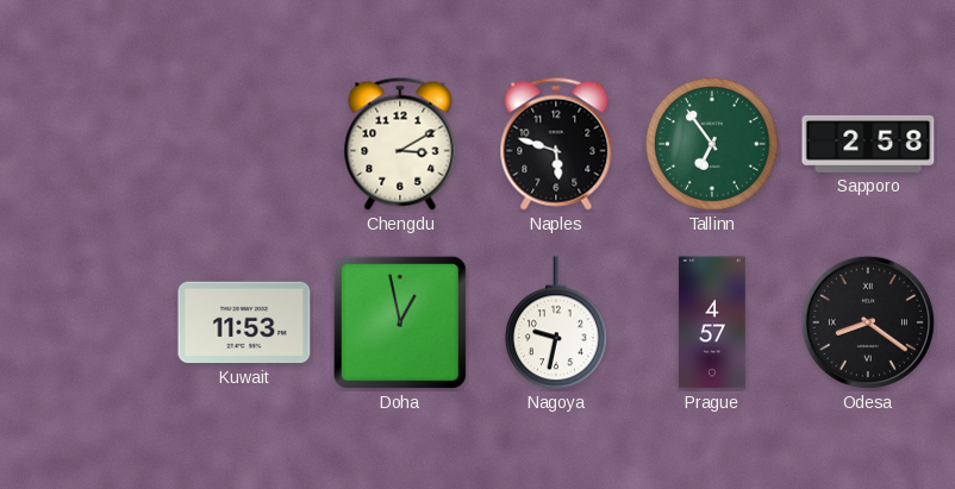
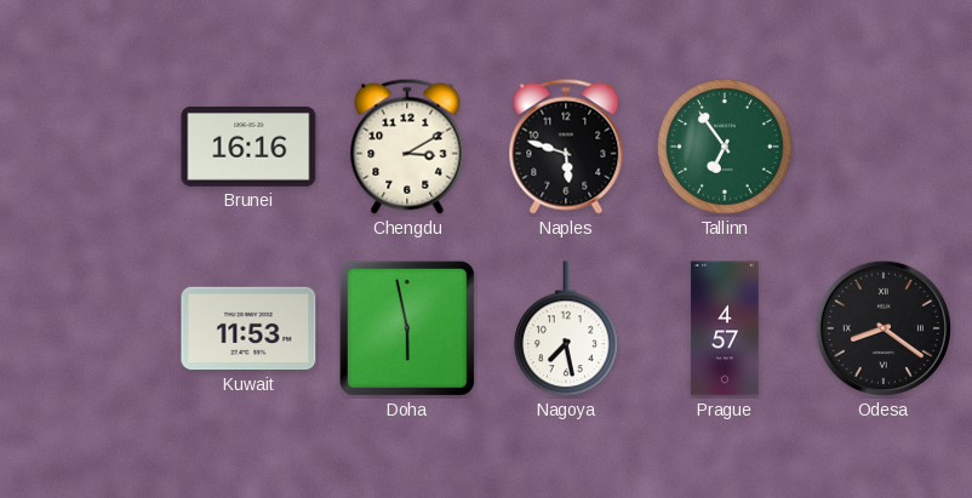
Brunei: none -> 16:16 (248, 147)
Sapporo: 2:58 -> none (868, 144)
Doha: 12:58 -> 5:58 (407, 328)
Nagoya: 9:32 -> 7:28 (567, 330)
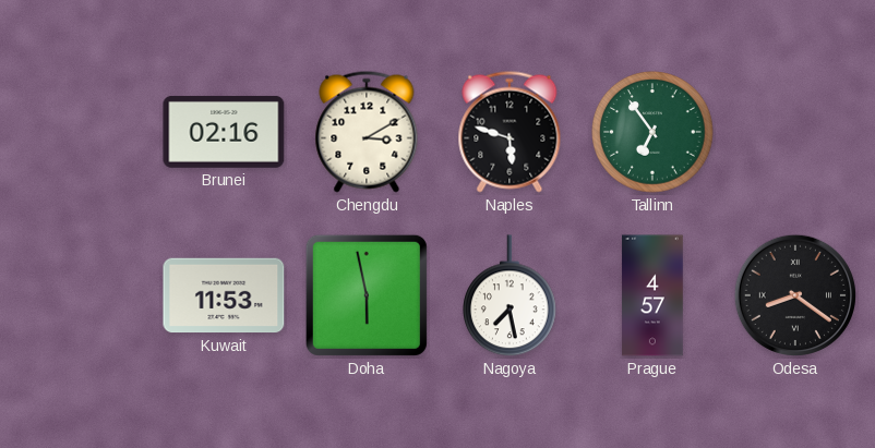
Brunei: 16:16 -> 02:16 (224, 132)
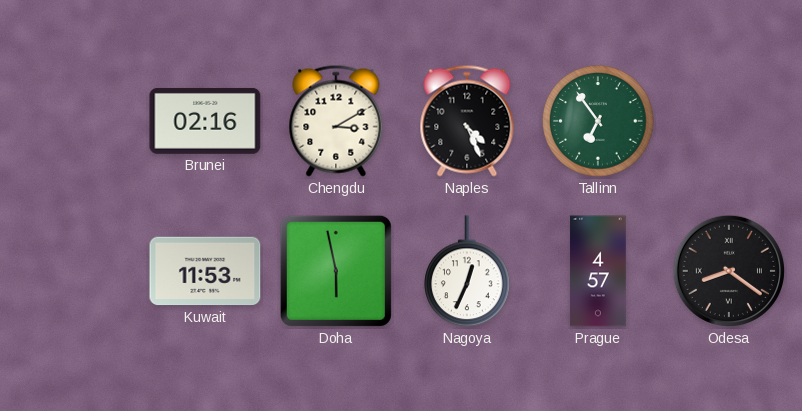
Naples: 5:48 -> 4:26 (467, 121)
Nagoya: 7:28 -> 12:34 (468, 272)
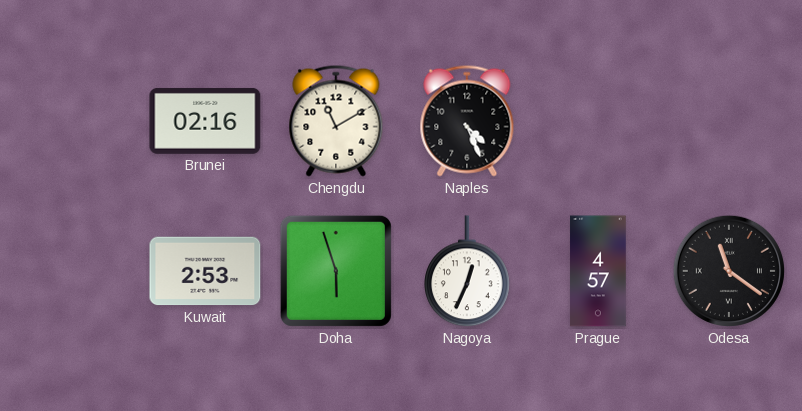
Chengdu: 3:10 -> 11:10 (336, 121)
Tallinn: 6:54 -> none (598, 121)
Kuwait: 11:53 -> 2:53 (205, 271)
Doha: 5:58 -> 5:57 (336, 271)
Odesa: 8:21 -> 11:21 (729, 271)
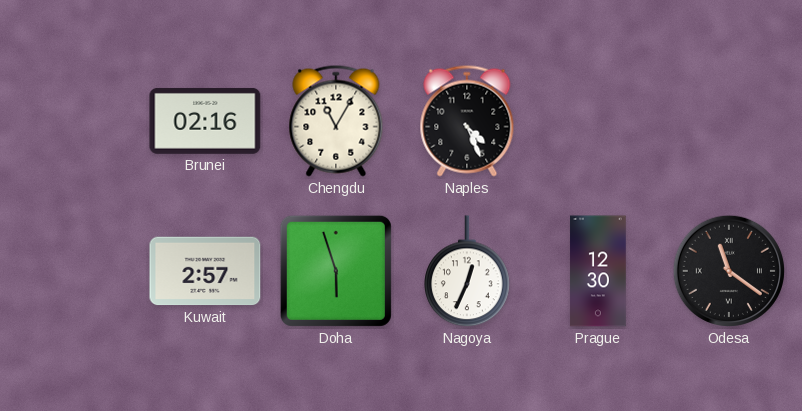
Chengdu: 11:10 -> 11:05 (336, 121)
Kuwait: 2:53 -> 2:57 (205, 271)
Prague: 4:57 -> 12:30 (598, 271)
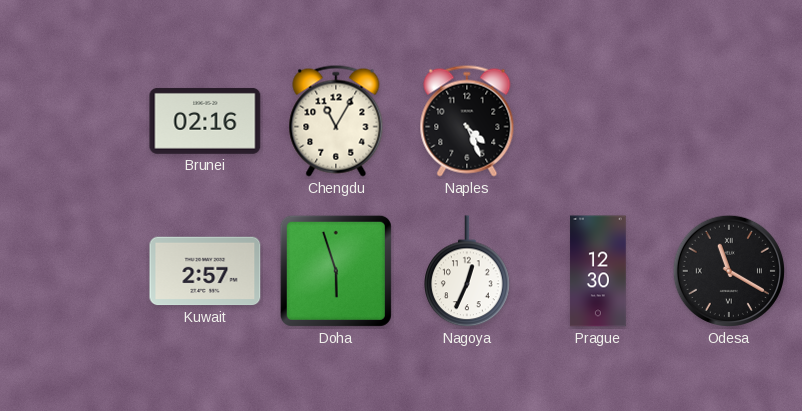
Odesa: 11:21 -> 11:20 (729, 271)
